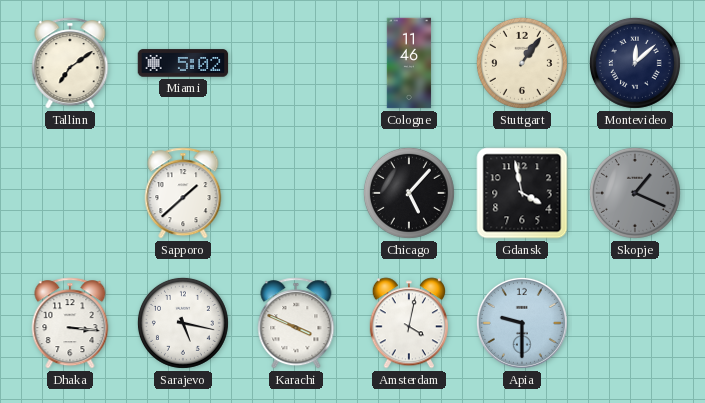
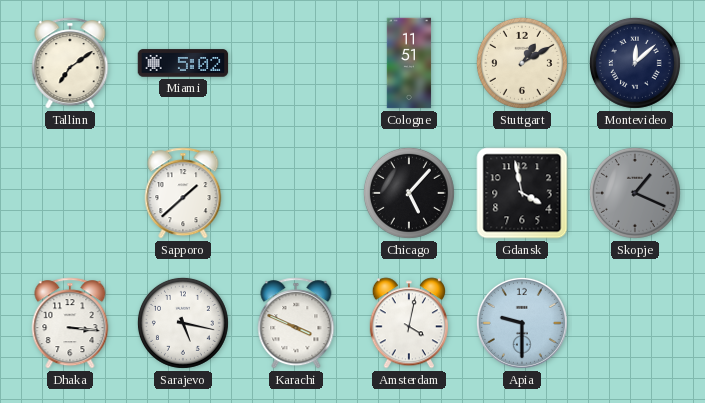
Cologne: 11:46 -> 11:51 (409, 63)
Stuttgart: 1:06 -> 1:10 (522, 63)
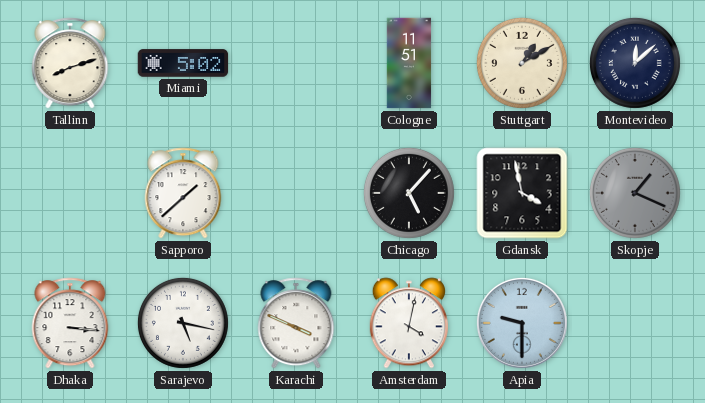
Tallinn: 7:09 -> 8:12 (70, 63)
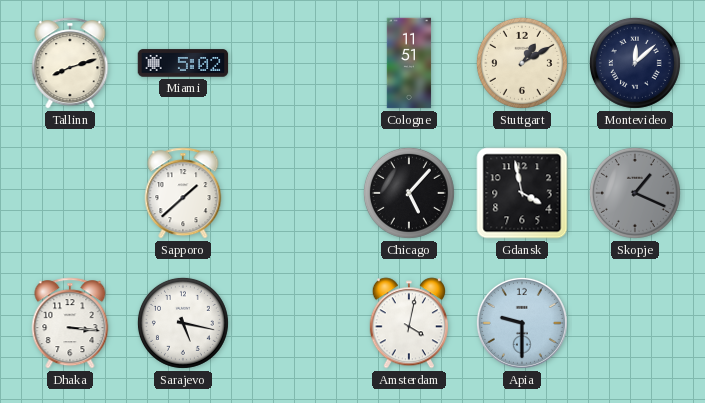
Karachi: 3:49 -> none (296, 323)
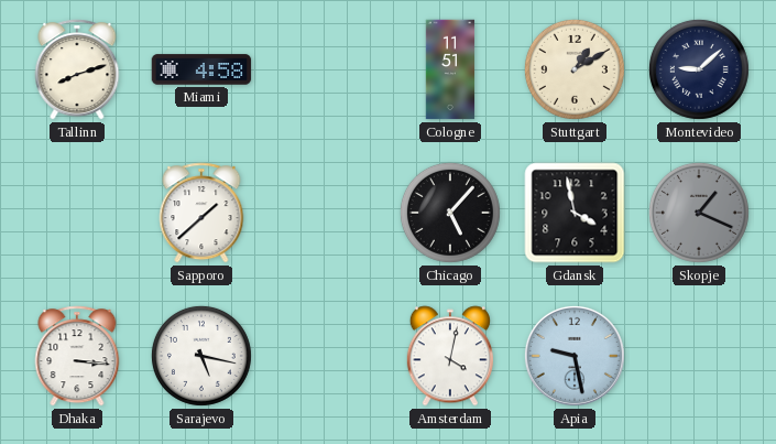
Miami: 5:02 -> 4:58 (201, 69)
Montevideo: 12:08 -> 9:08 (699, 69)
Apia: 9:30 -> 9:28 (575, 356)
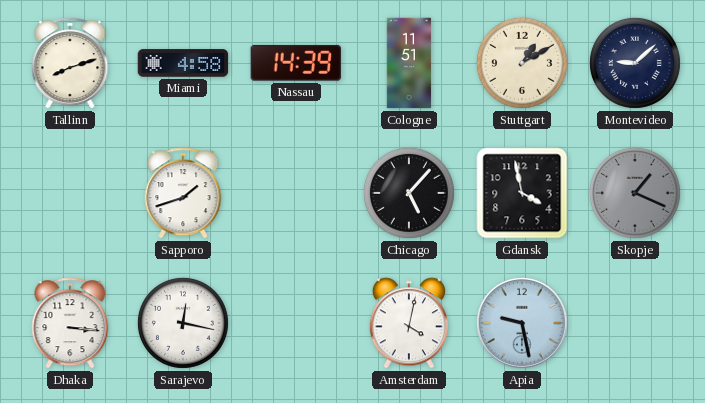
Nassau: none -> 14:39 (296, 63)
Sapporo: 1:38 -> 1:42 (183, 193)
Sarajevo: 5:17 -> 12:17 (183, 323)
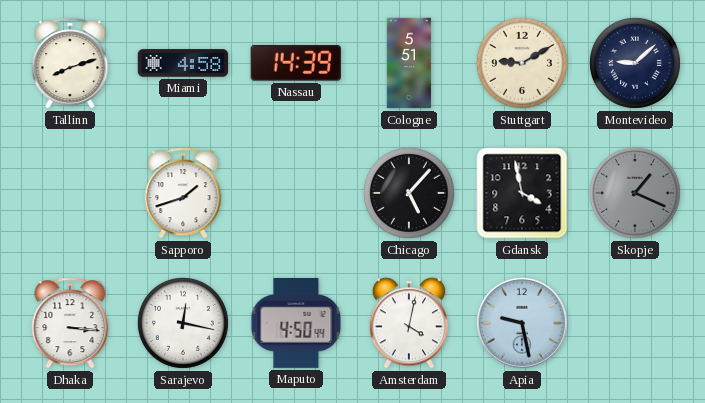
Cologne: 11:51 -> 5:51 (409, 63)
Stuttgart: 1:10 -> 9:10 (522, 63)
Maputo: none -> 4:50 (296, 323)
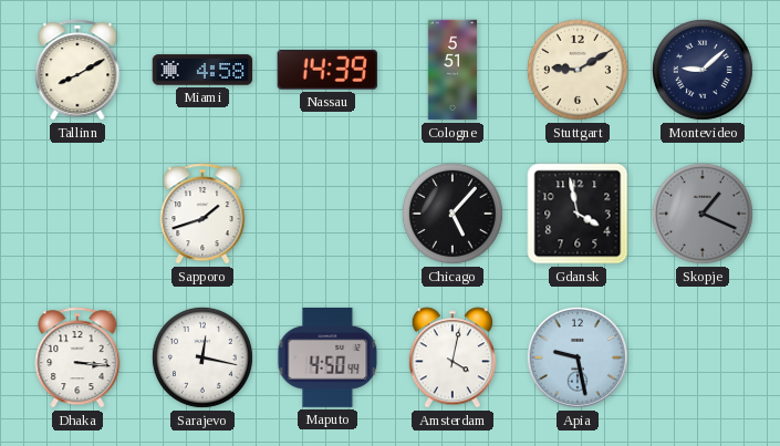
Tallinn: 8:12 -> 8:10 (77, 70)
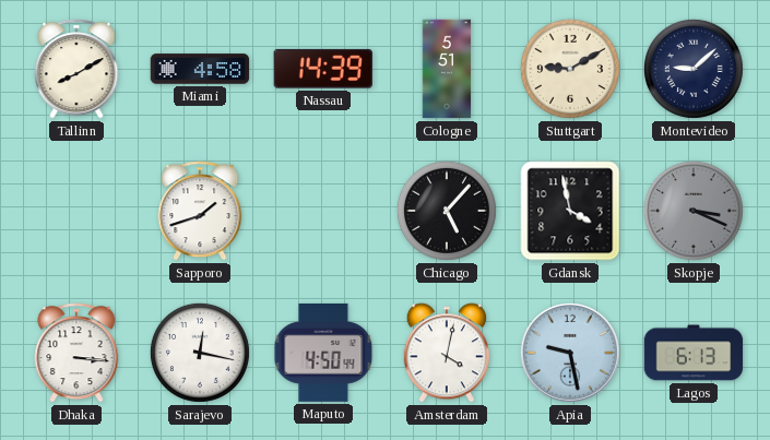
Skopje: 1:19 -> 3:19 (694, 211)
Lagos: none -> 6:13 (694, 353)
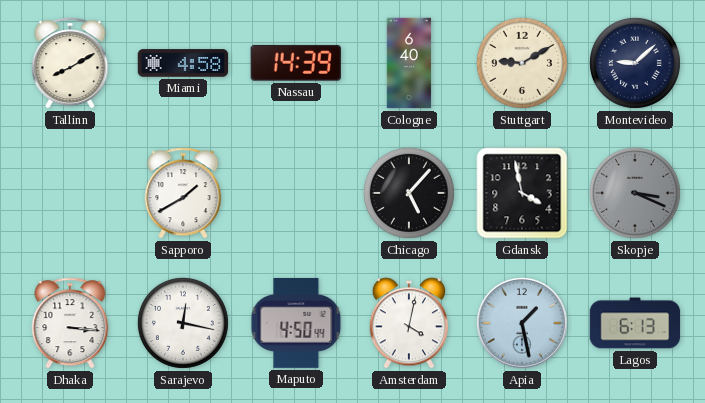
Cologne: 5:51 -> 6:40 (409, 63)
Sapporo: 1:42 -> 1:40 (183, 193)
Apia: 9:28 -> 1:28 (522, 323)
